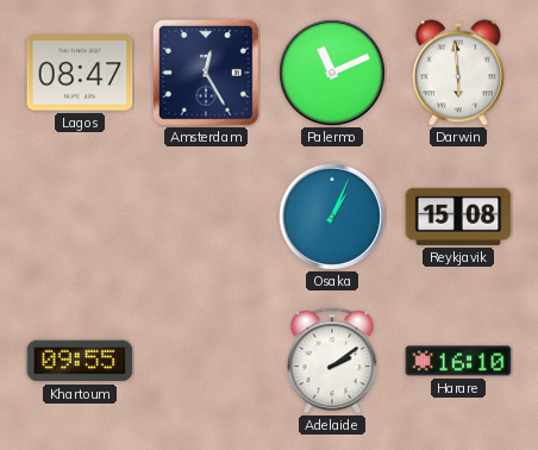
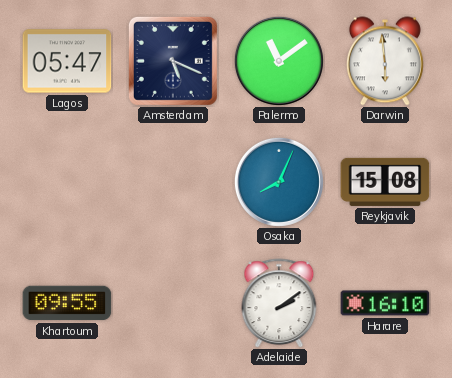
Lagos: 08:47 -> 05:47 (67, 61)
Amsterdam: 12:25 -> 5:19 (173, 61)
Palermo: 11:11 -> 11:09 (279, 61)
Osaka: 1:04 -> 8:04 (279, 182)
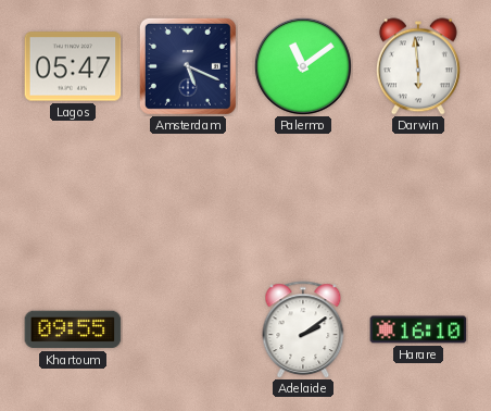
Osaka: 8:04 -> none (279, 182)
Reykjavik: 15:08 -> none (385, 182)
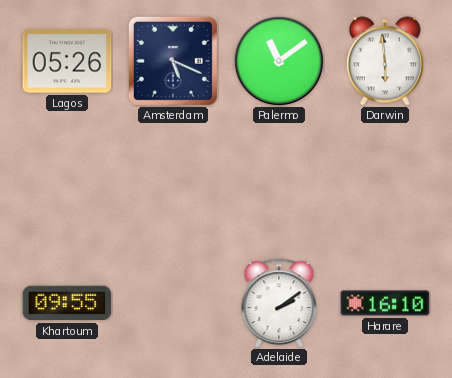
Lagos: 05:47 -> 05:26 (67, 61)
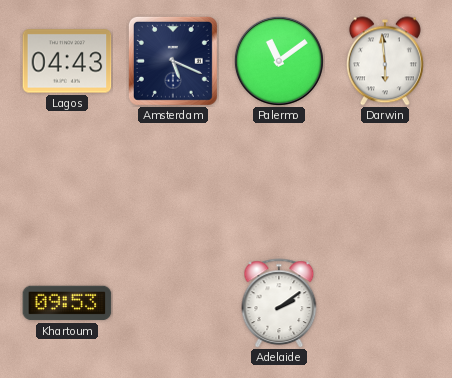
Lagos: 05:26 -> 04:43 (67, 61)
Khartoum: 09:55 -> 09:53 (67, 303)
Harare: 16:10 -> none (385, 303)
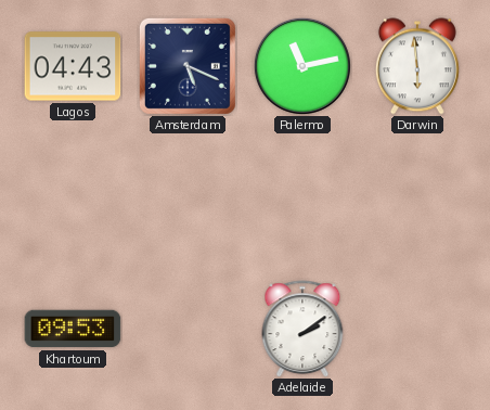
Palermo: 11:09 -> 11:13 (302, 66)
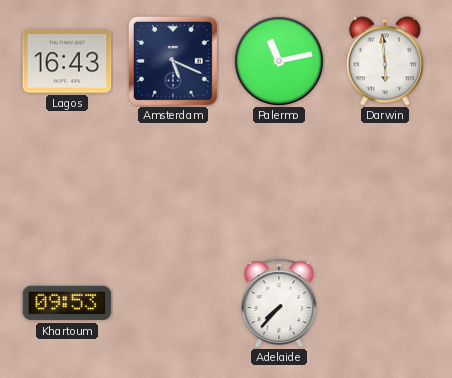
Lagos: 04:43 -> 16:43 (67, 61)
Adelaide: 2:09 -> 7:37 (279, 303)
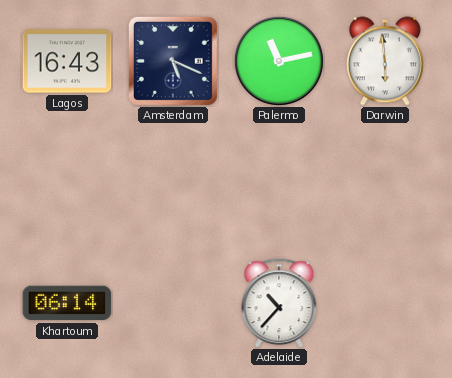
Khartoum: 09:53 -> 06:14 (67, 303)
Adelaide: 7:37 -> 10:37 (279, 303)
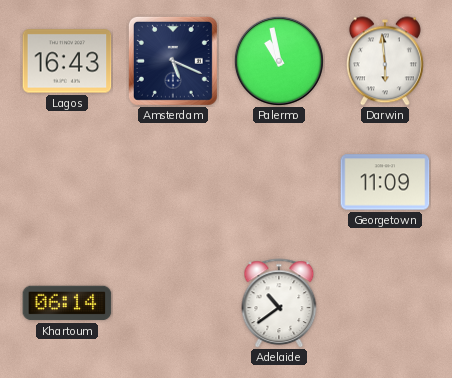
Palermo: 11:13 -> 10:58 (279, 61)
Georgetown: none -> 11:09 (385, 182)
Adelaide: 10:37 -> 10:39 (279, 303)
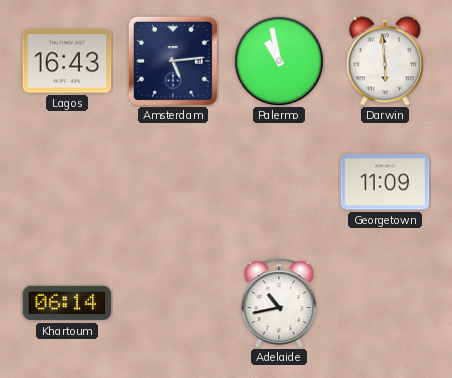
Amsterdam: 5:19 -> 5:14 (173, 61)
Adelaide: 10:39 -> 10:43 (279, 303)
